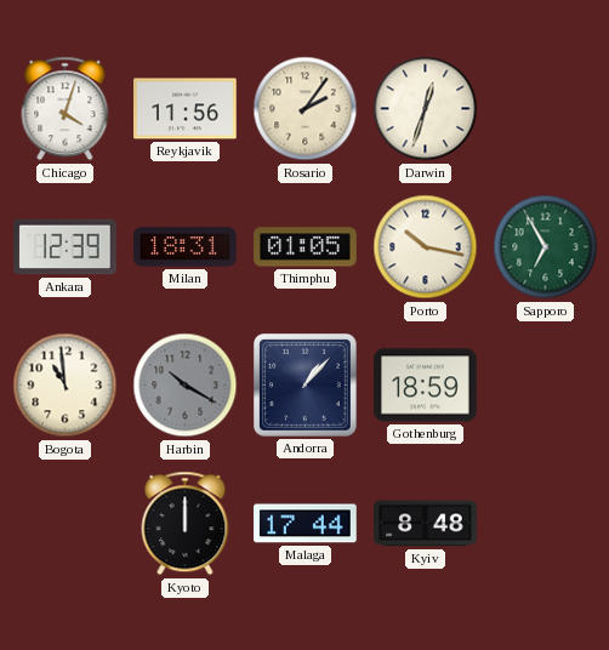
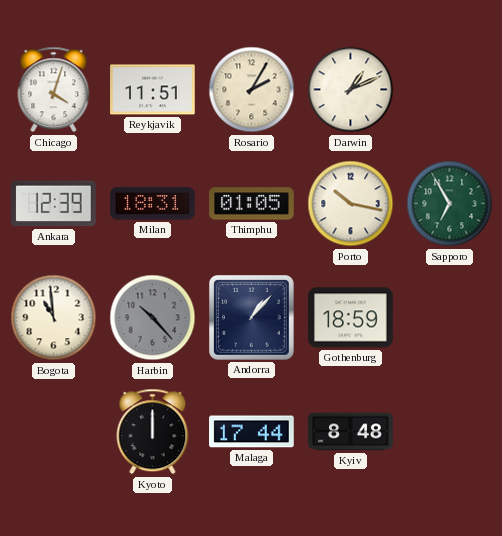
Reykjavik: 11:56 -> 11:51 (153, 90)
Rosario: 2:06 -> 2:05 (252, 90)
Darwin: 12:33 -> 1:11 (351, 90)
Harbin: 10:20 -> 10:23 (153, 318)
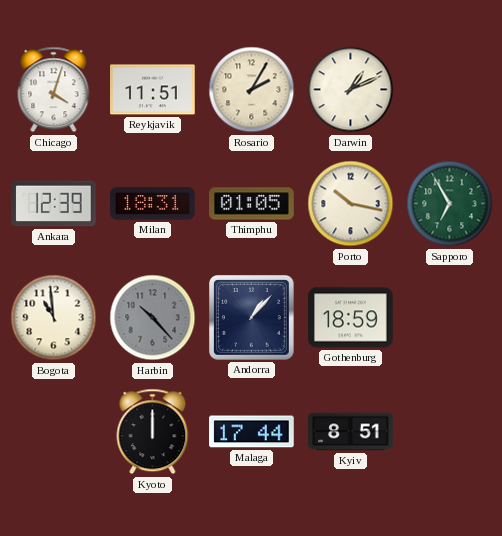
Kyiv: 8:48 -> 8:51 (351, 432)
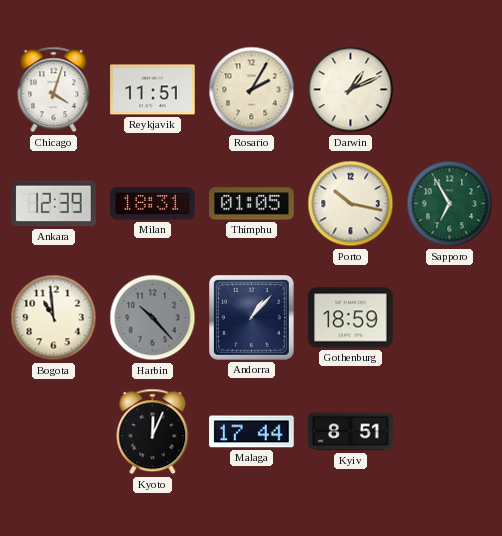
Kyoto: 12:00 -> 12:04 (153, 432)
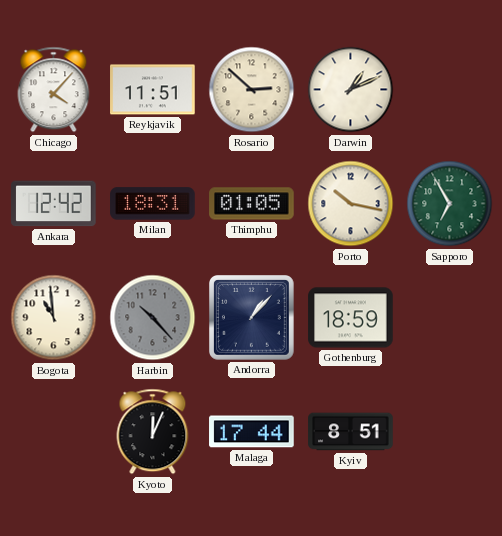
Chicago: 4:03 -> 4:07 (54, 90)
Rosario: 2:05 -> 2:52 (252, 90)
Ankara: 12:39 -> 12:42 (54, 204)
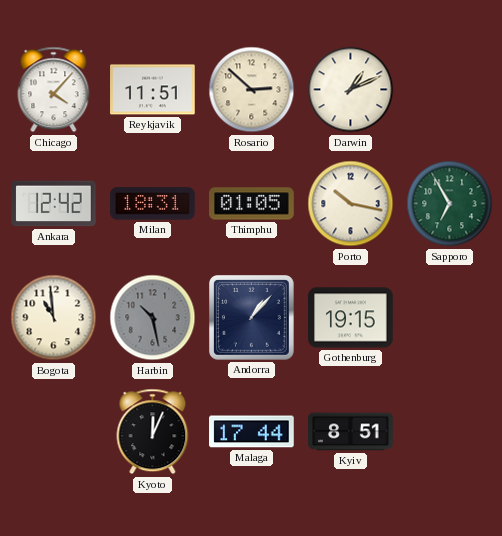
Harbin: 10:23 -> 10:28 (153, 318)
Gothenburg: 18:59 -> 19:15 (351, 318)
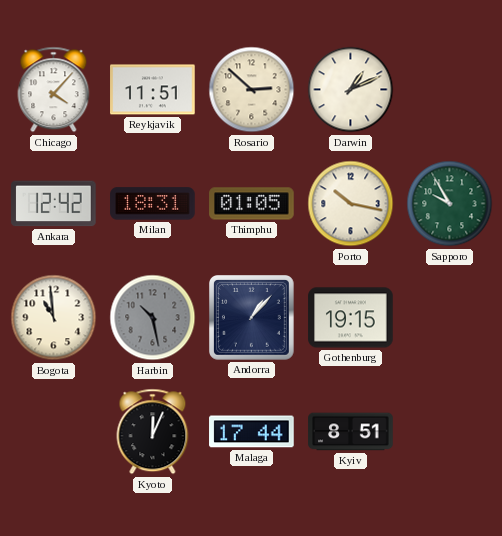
Sapporo: 6:55 -> 9:55 (450, 204)
